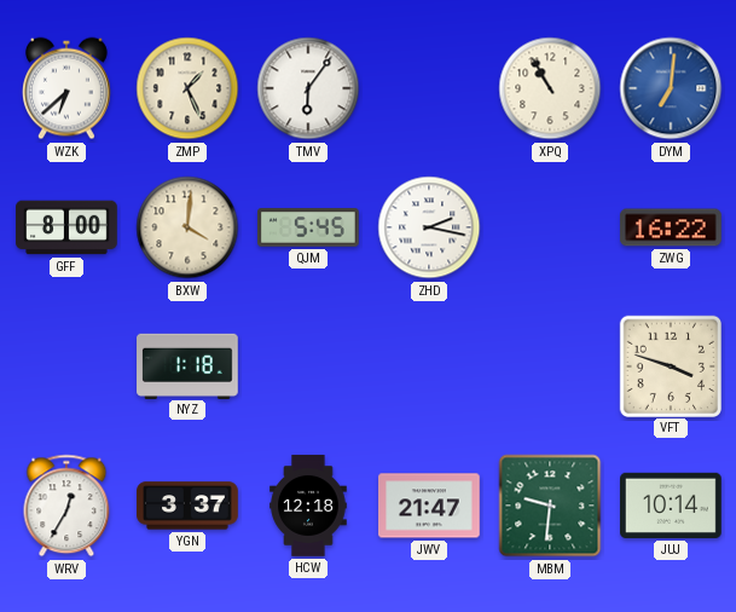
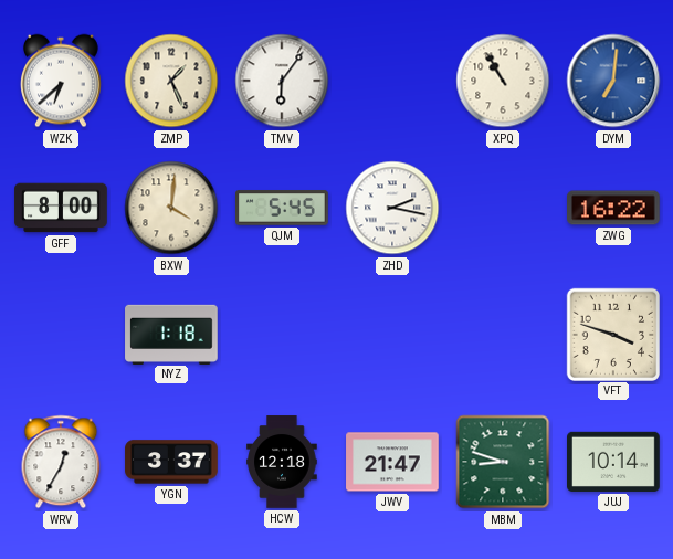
MBM: 9:31 -> 8:48 (503, 462)
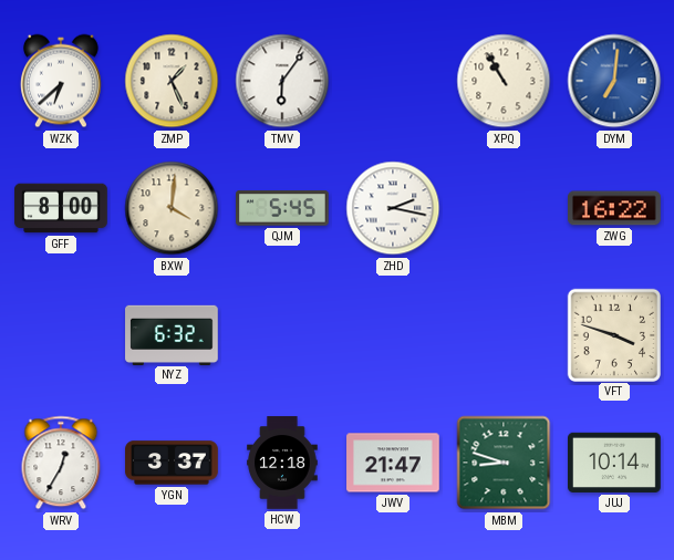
NYZ: 1:18 -> 6:32 (172, 334)
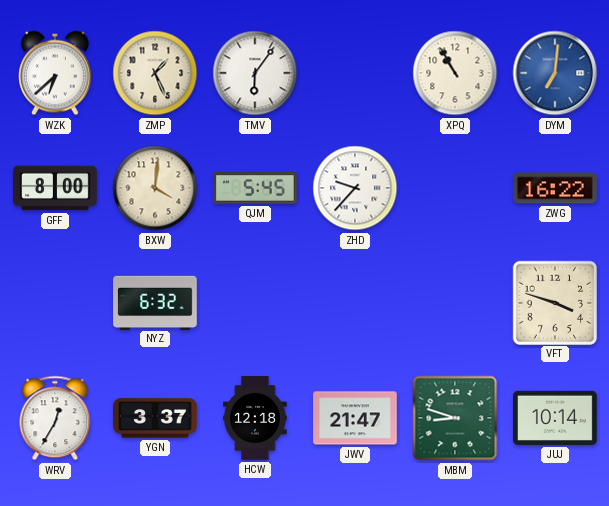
ZHD: 2:17 -> 9:37 (355, 188)
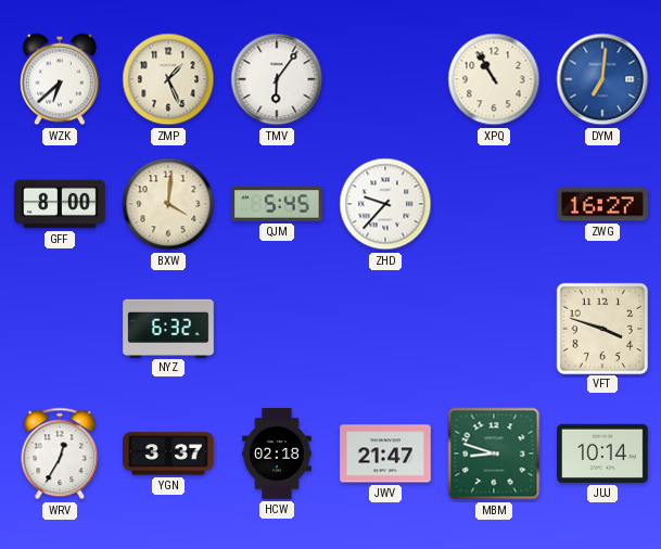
ZWG: 16:22 -> 16:27 (603, 204)
HCW: 12:18 -> 02:18 (277, 454)
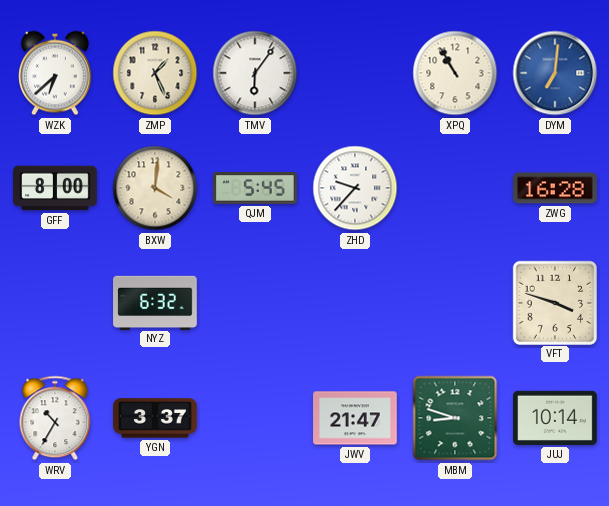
ZWG: 16:27 -> 16:28 (556, 188)
WRV: 12:35 -> 10:35 (55, 418)
HCW: 02:18 -> none (277, 454)
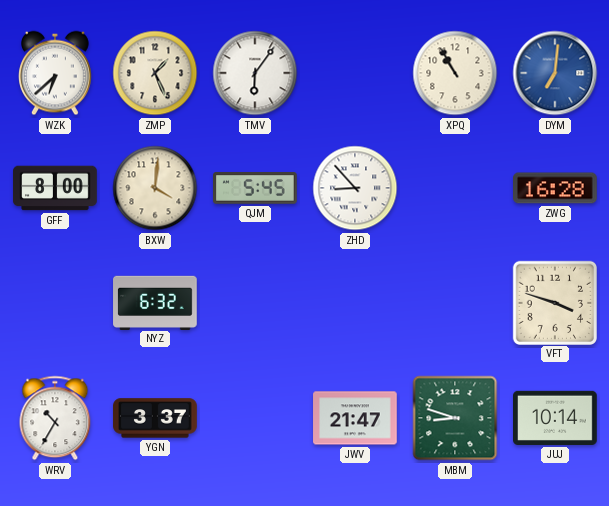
ZHD: 9:37 -> 8:53 (355, 188)
